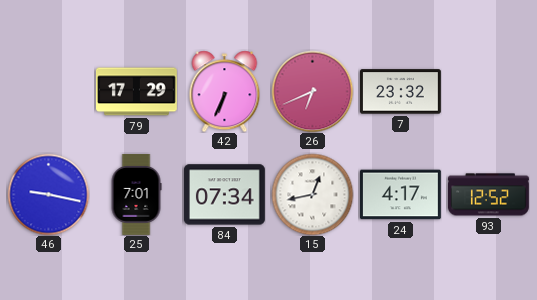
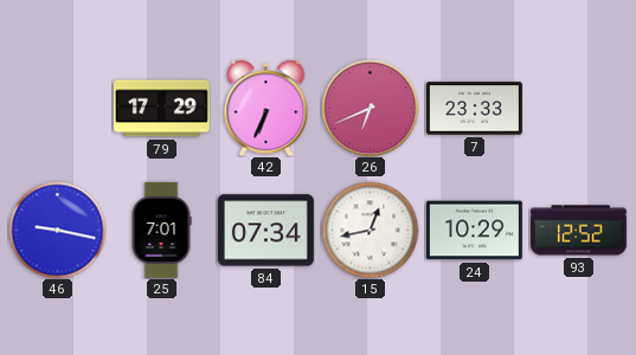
7: 23:32 -> 23:33 (474, 109)
24: 4:17 -> 10:29 (474, 231)
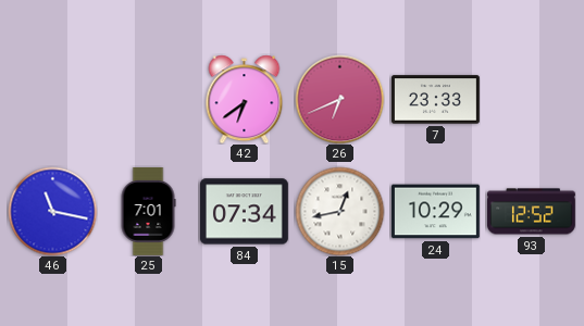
79: 17:29 -> none (161, 109)
42: 6:34 -> 6:39 (245, 99)
46: 9:17 -> 11:17 (52, 211)
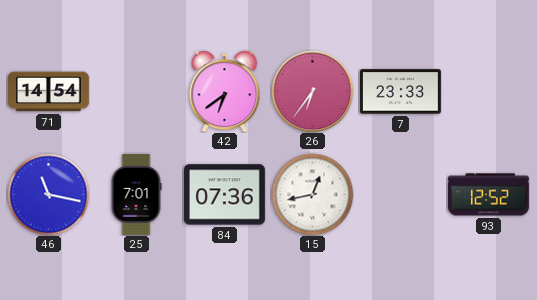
71: none -> 14:54 (48, 92)
26: 6:41 -> 6:36 (312, 91)
84: 07:34 -> 07:36 (224, 195)
24: 10:29 -> none (435, 212)
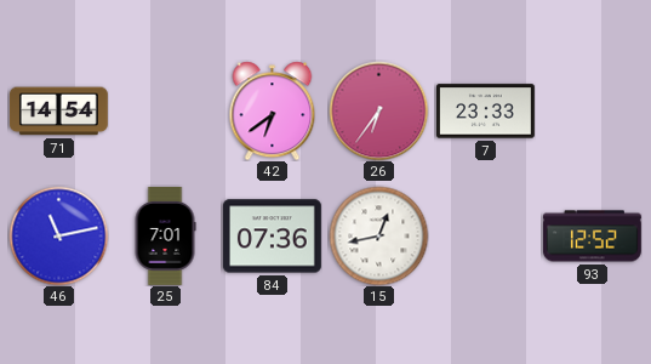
46: 11:17 -> 11:13 (58, 235)
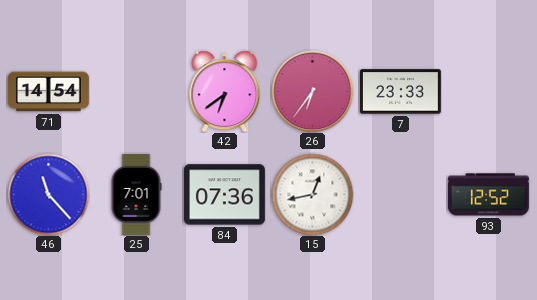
46: 11:13 -> 11:23 (48, 194)
